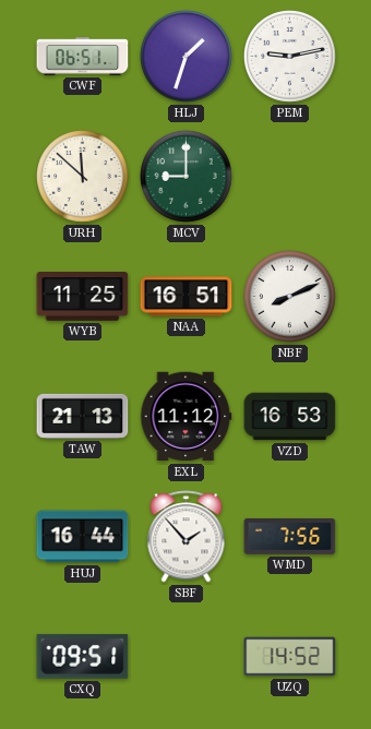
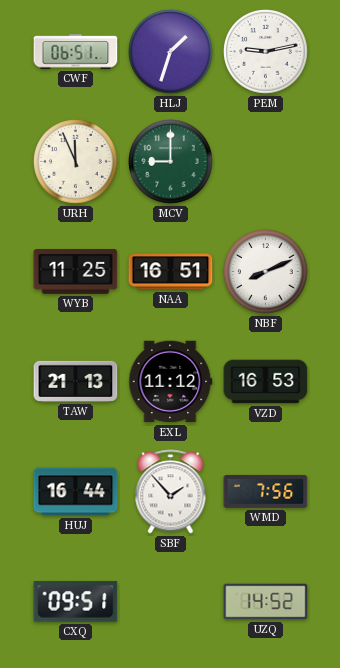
URH: 11:52 -> 11:56 (76, 162)
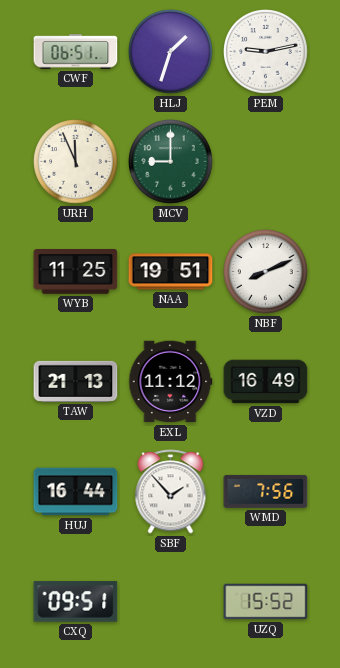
NAA: 16:51 -> 19:51 (171, 272)
VZD: 16:53 -> 16:49 (266, 382)
UZQ: 14:52 -> 15:52 (266, 602)
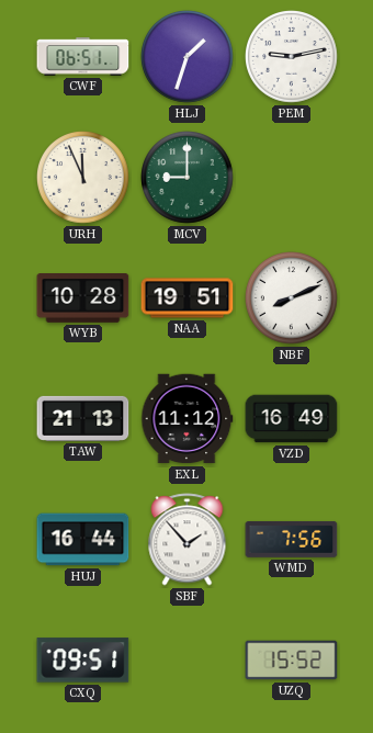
WYB: 11:25 -> 10:28 (83, 298)
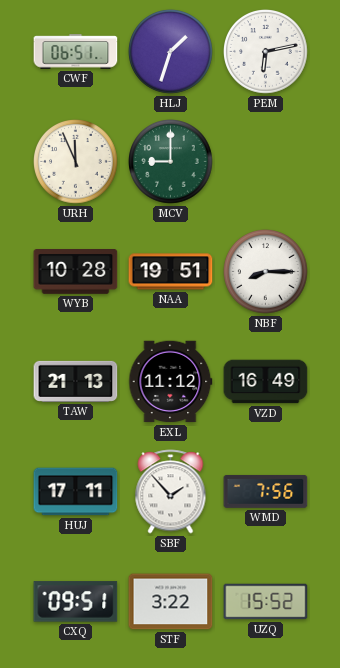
PEM: 9:13 -> 6:13 (266, 52)
NBF: 8:11 -> 8:15 (266, 272)
HUJ: 16:44 -> 17:11 (76, 492)
STF: none -> 3:22 (171, 602)
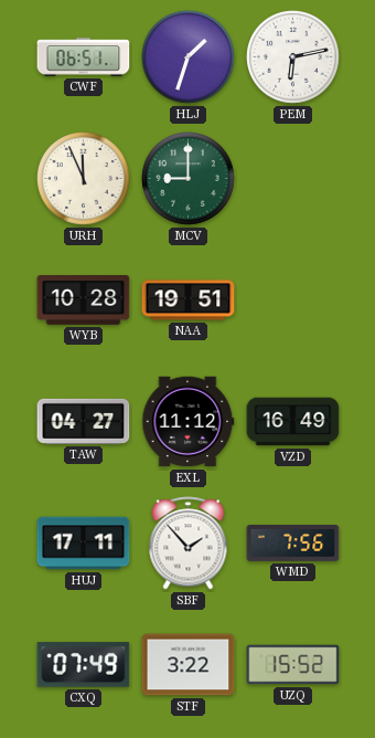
NBF: 8:15 -> none (266, 272)
TAW: 21:13 -> 04:27 (84, 421)
CXQ: 09:51 -> 07:49 (84, 665)
